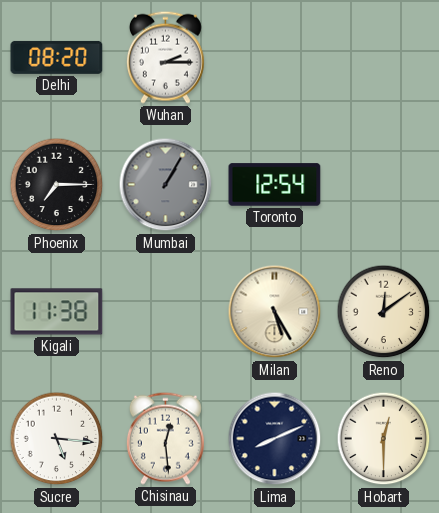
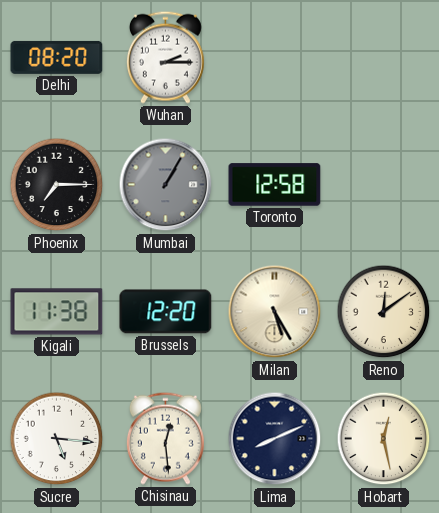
Toronto: 12:54 -> 12:58 (275, 185)
Brussels: none -> 12:20 (166, 312)
Hobart: 12:30 -> 12:28 (384, 439)
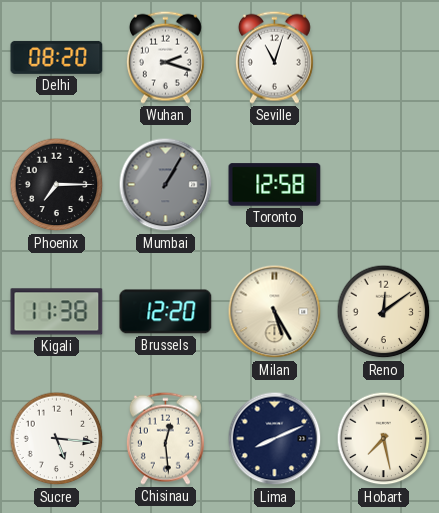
Wuhan: 2:15 -> 2:18 (165, 57)
Seville: none -> 11:03 (274, 57)
Hobart: 12:28 -> 7:28 (384, 439)
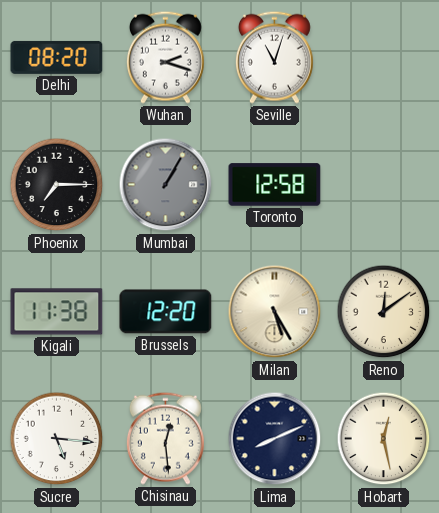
Hobart: 7:28 -> 12:28 (384, 439)
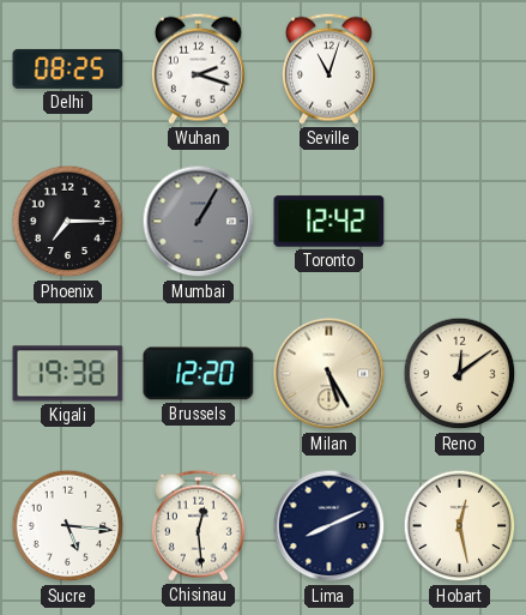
Delhi: 08:20 -> 08:25 (68, 68)
Toronto: 12:58 -> 12:42 (329, 222)
Kigali: 11:38 -> 19:38 (68, 374)
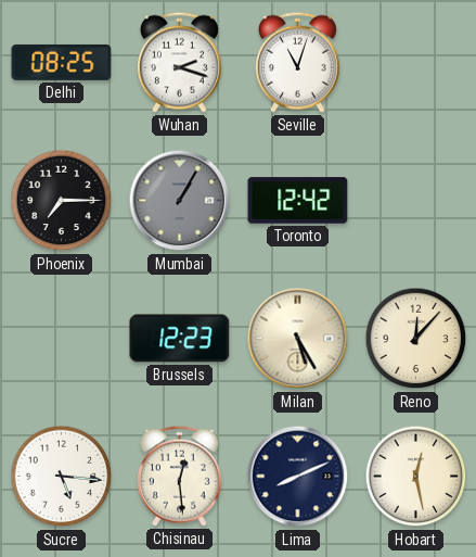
Kigali: 19:38 -> none (68, 374)
Brussels: 12:20 -> 12:23 (180, 339)
Reno: 12:09 -> 12:07 (416, 339)
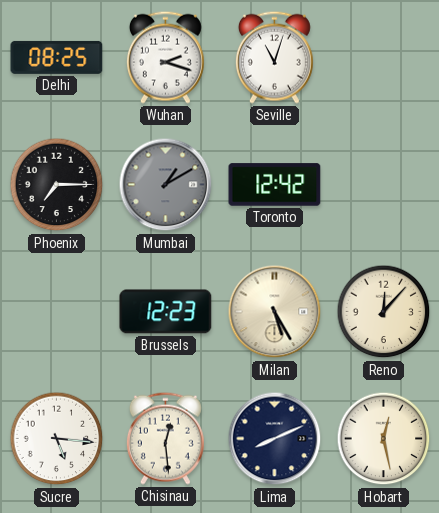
Mumbai: 1:05 -> 1:10 (166, 185)
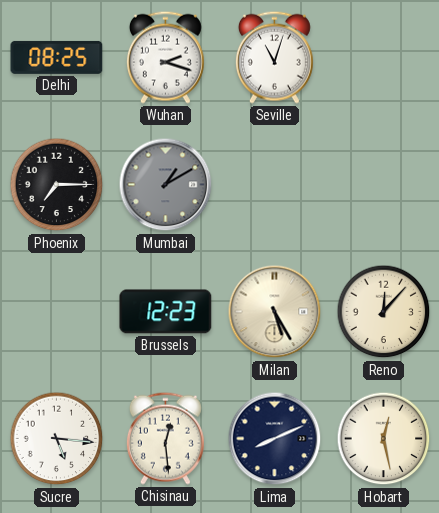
Toronto: 12:42 -> none (275, 185)
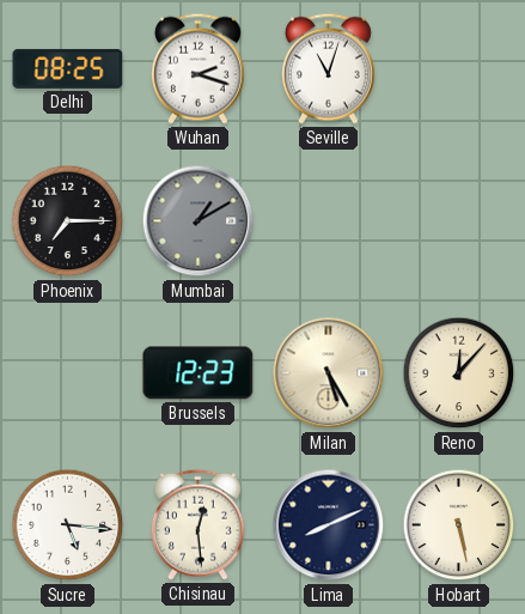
Hobart: 12:28 -> 5:28 (459, 525)
